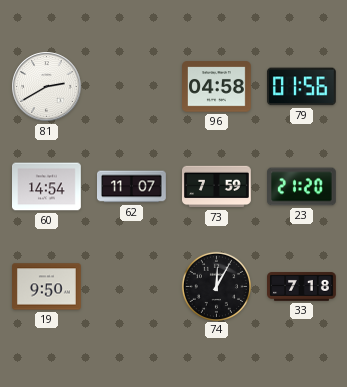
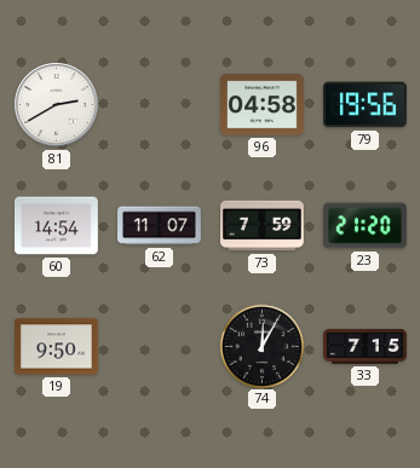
79: 01:56 -> 19:56 (364, 105)
33: 7:18 -> 7:15 (366, 347)
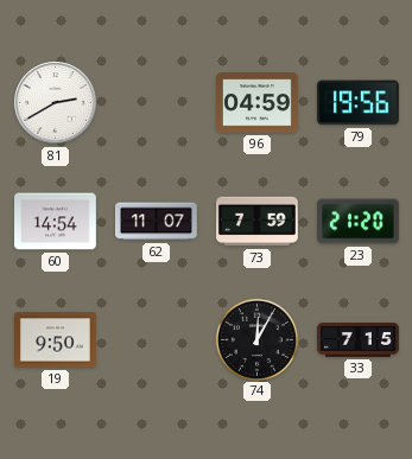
96: 04:58 -> 04:59 (258, 103)
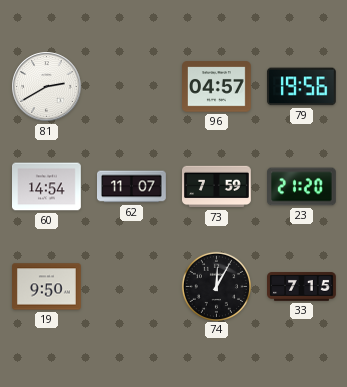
96: 04:59 -> 04:57 (217, 87)
